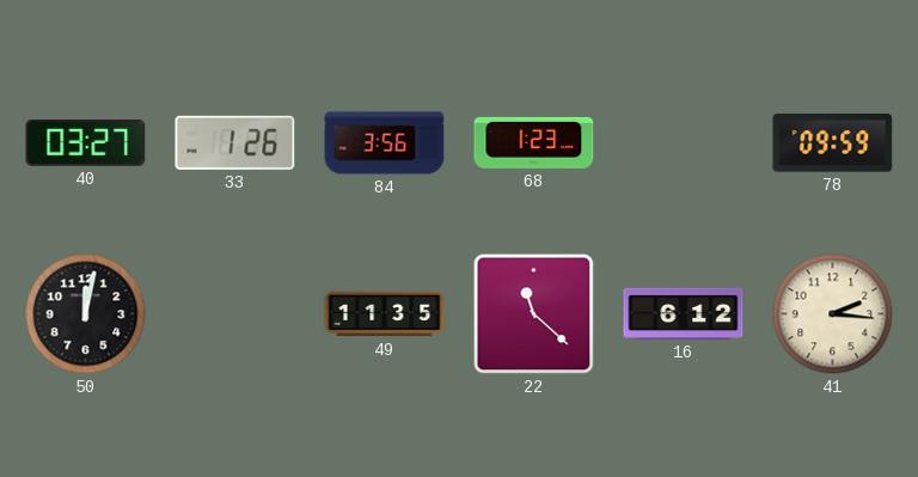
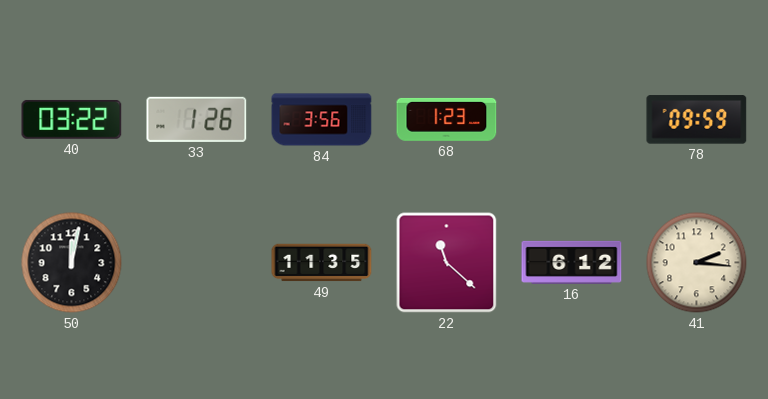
40: 03:27 -> 03:22 (72, 119)
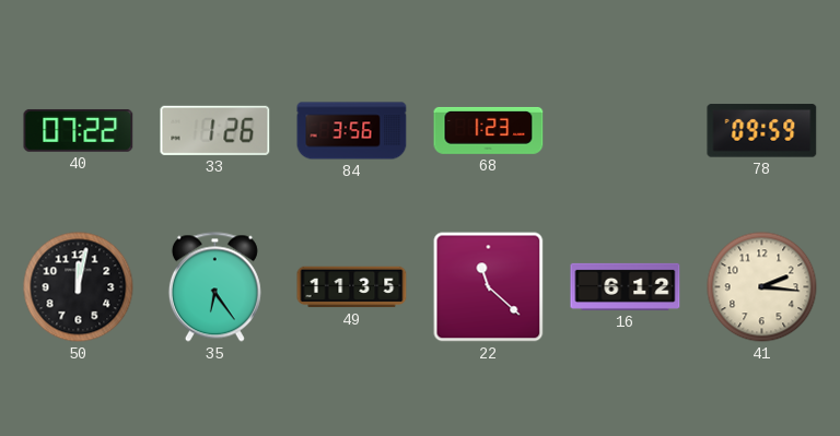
40: 03:22 -> 07:22 (79, 130)
35: none -> 6:24 (214, 287)
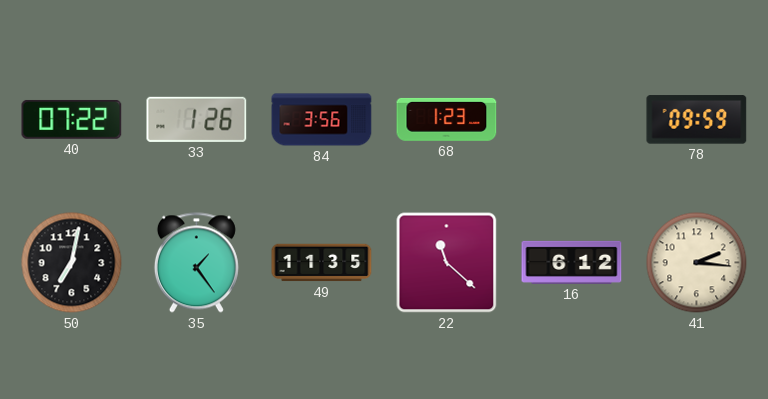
50: 12:02 -> 7:02 (72, 263)
35: 6:24 -> 1:24 (196, 263)
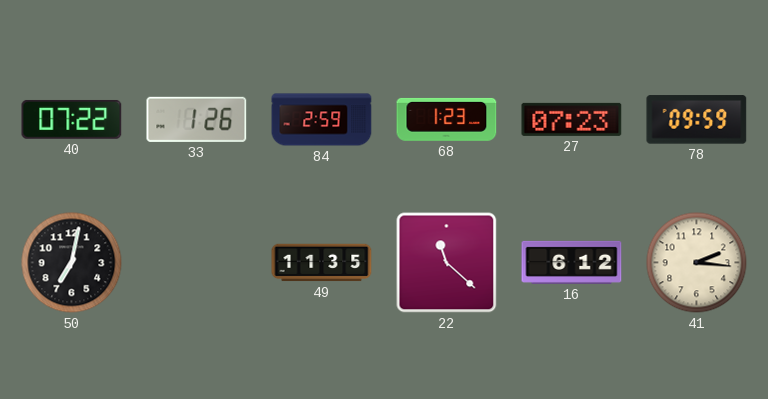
84: 3:56 -> 2:59 (322, 120)
27: none -> 07:23 (572, 119)
35: 1:24 -> none (196, 263)
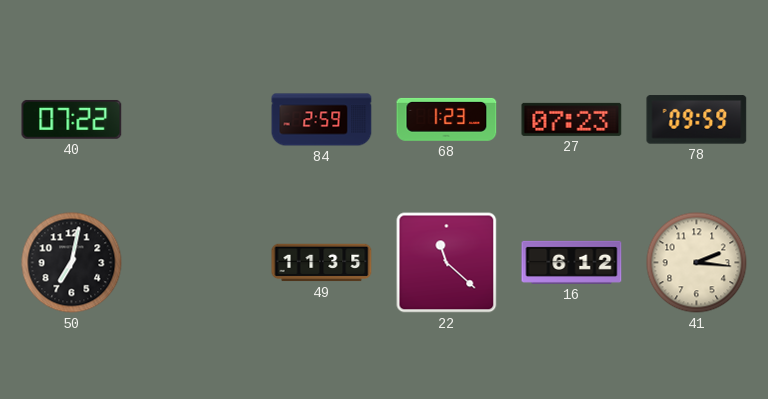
33: 1:26 -> none (197, 119)
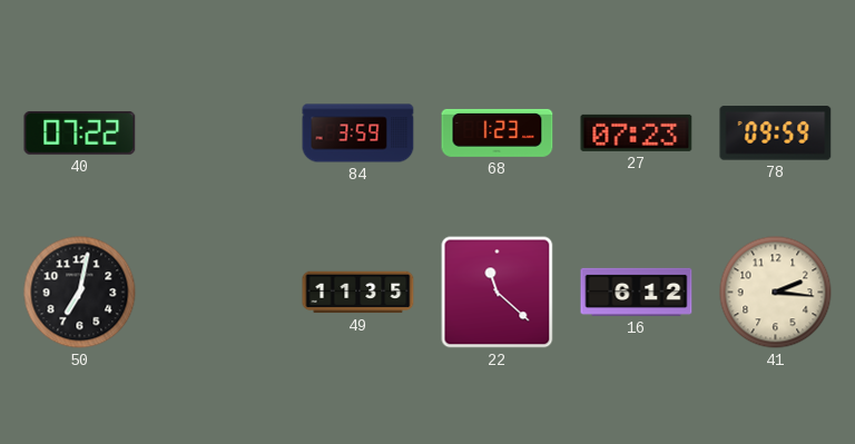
84: 2:59 -> 3:59 (358, 134)
